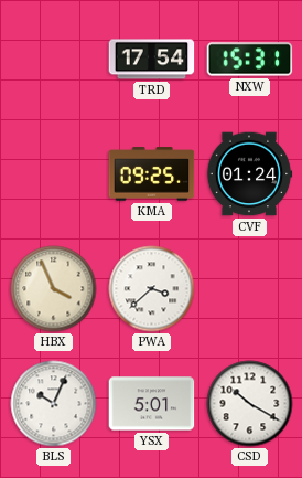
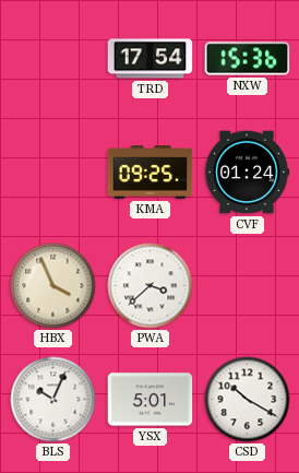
NXW: 15:31 -> 15:36 (248, 59)
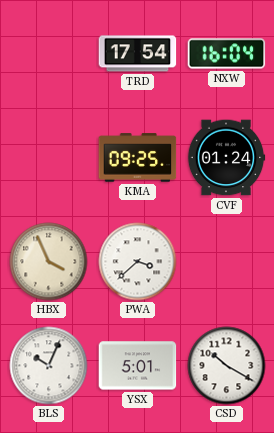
NXW: 15:36 -> 16:04 (227, 54)
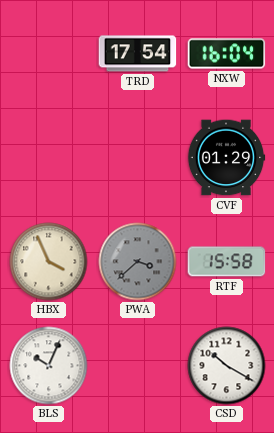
KMA: 09:25 -> none (138, 158)
CVF: 01:24 -> 01:29 (226, 158)
PWA dial: white -> grey (138, 262)
RTF: none -> 15:58 (227, 262)
YSX: 5:01 -> none (138, 366)
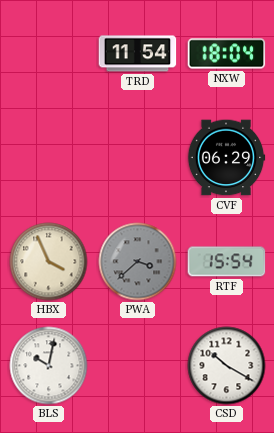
TRD: 17:54 -> 11:54 (138, 54)
NXW: 16:04 -> 18:04 (227, 54)
CVF: 01:29 -> 06:29 (226, 158)
RTF: 15:58 -> 15:54 (227, 262)
BLS: 10:04 -> 10:02 (49, 366)
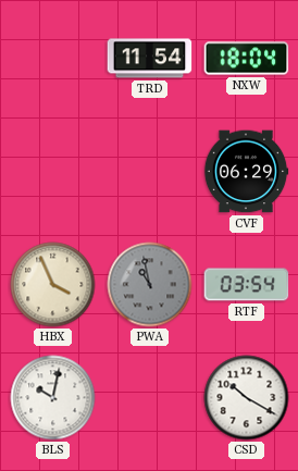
PWA: 3:38 -> 10:58 (150, 285)
RTF: 15:54 -> 03:54 (247, 285)
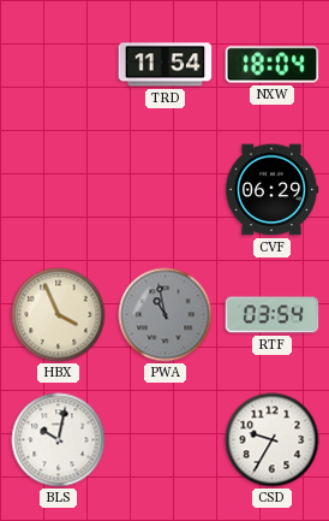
CSD: 10:20 -> 9:35 (273, 440)
